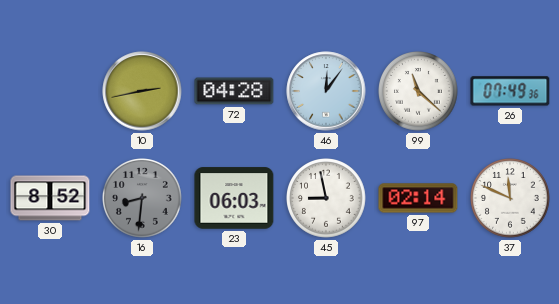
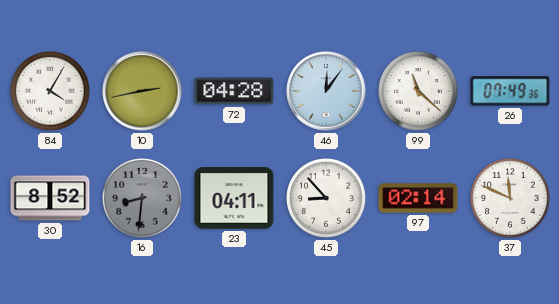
84: none -> 4:05 (51, 92)
23: 06:03 -> 04:11 (234, 198)
45: 8:58 -> 8:53 (327, 199)
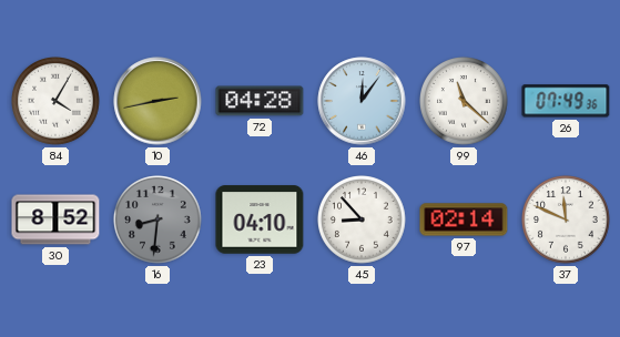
23: 04:11 -> 04:10 (260, 219)
